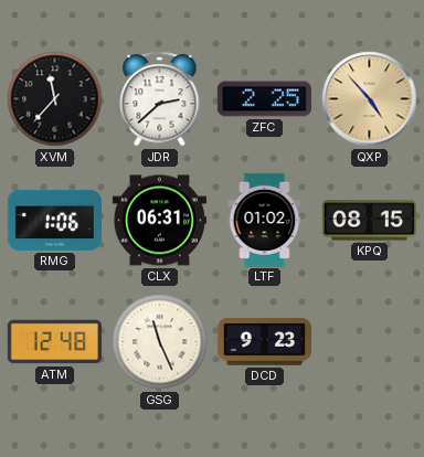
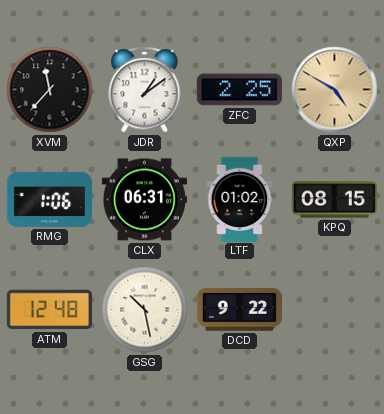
JDR: 2:38 -> 1:09 (145, 90)
QXP: 4:53 -> 4:50 (335, 90)
GSG: 11:26 -> 10:28 (145, 310)
DCD: 9:23 -> 9:22 (239, 310)
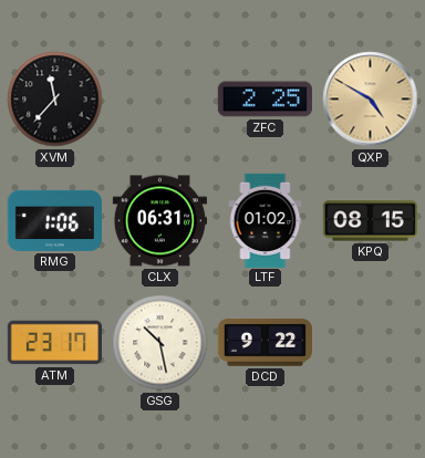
JDR: 1:09 -> none (145, 90)
ATM: 12:48 -> 23:17 (54, 343)
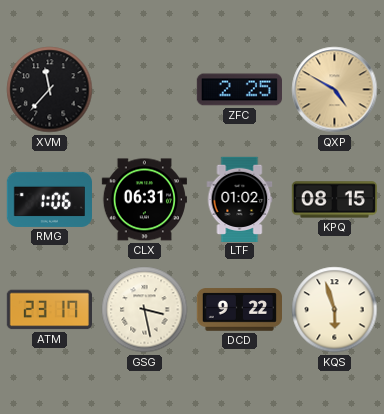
GSG: 10:28 -> 3:28 (145, 310)
KQS: none -> 5:57 (335, 310)
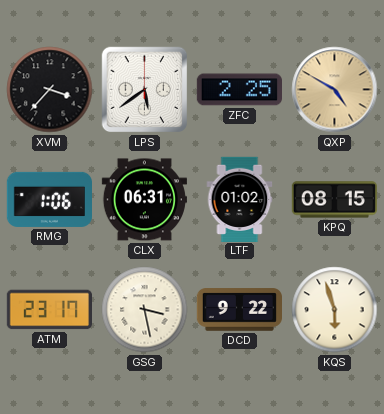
XVM: 11:37 -> 3:37 (50, 90)
LPS: none -> 5:39 (145, 90)
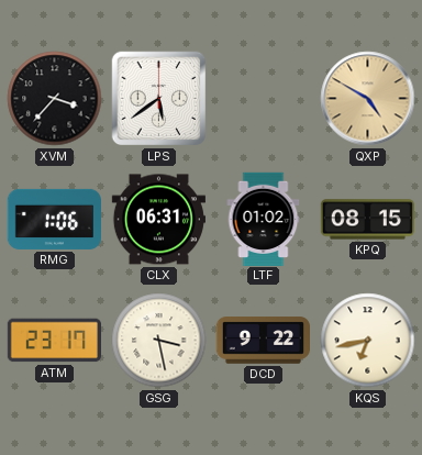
ZFC: 2:25 -> none (239, 90)
KQS: 5:57 -> 6:43 (368, 341)
